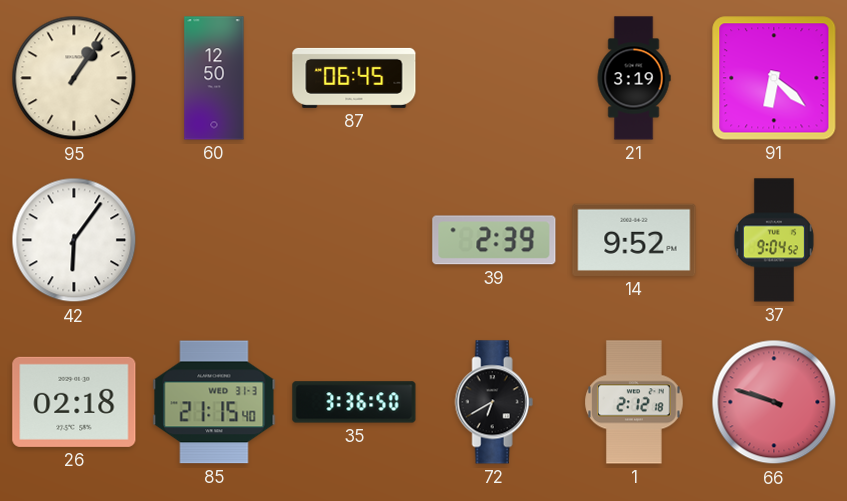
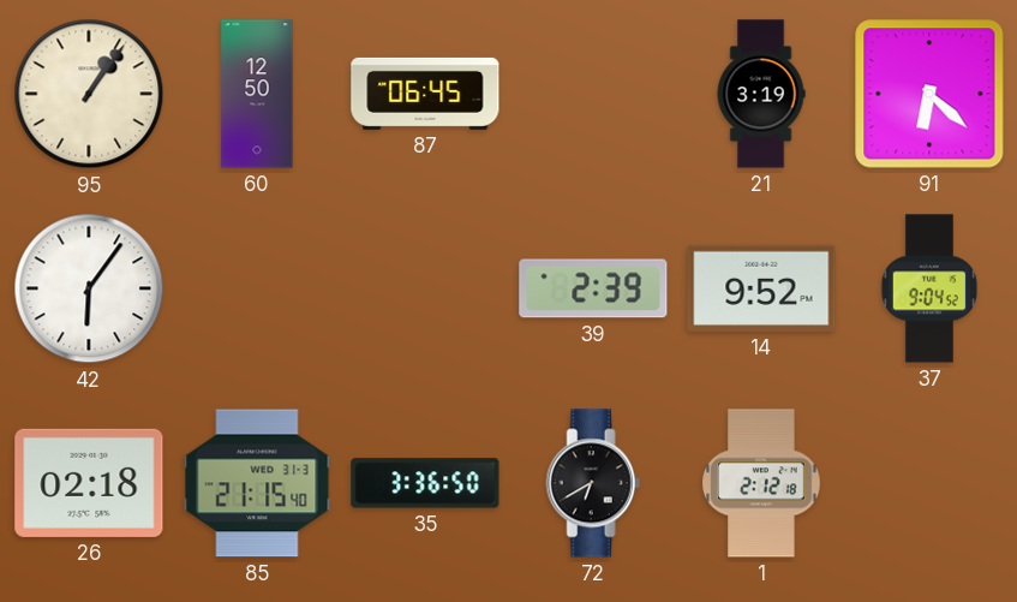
66: 9:48 -> none (774, 402)
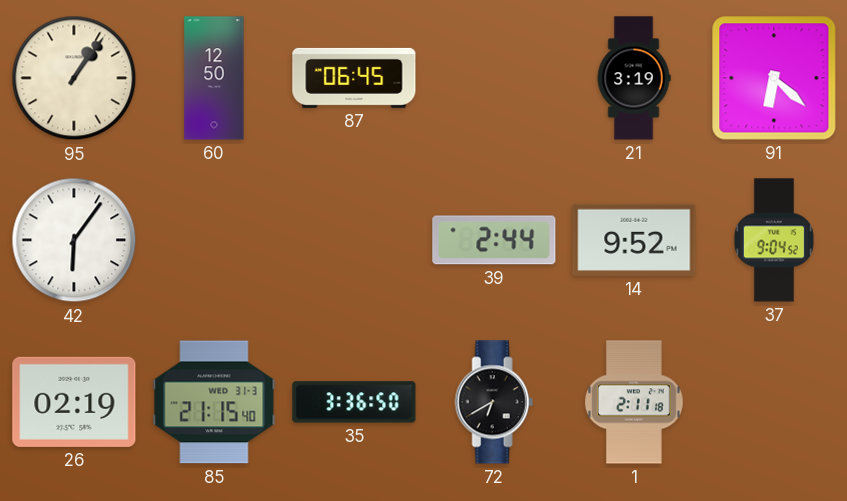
39: 2:39 -> 2:44 (494, 240)
26: 02:18 -> 02:19 (74, 402)
1: 2:12 -> 2:11 (634, 402)
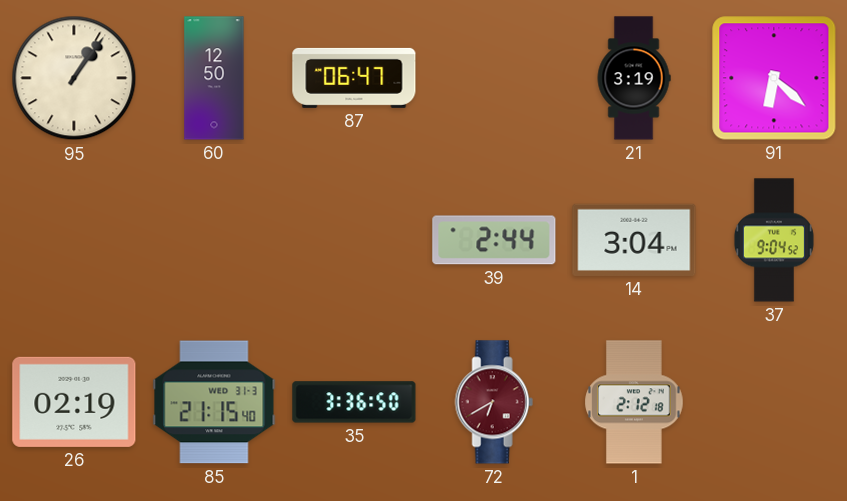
87: 06:45 -> 06:47 (354, 78)
42: 6:06 -> none (74, 240)
14: 9:52 -> 3:04 (634, 240)
72 dial: black -> burgundy (494, 402)
1: 2:11 -> 2:12 (634, 402)
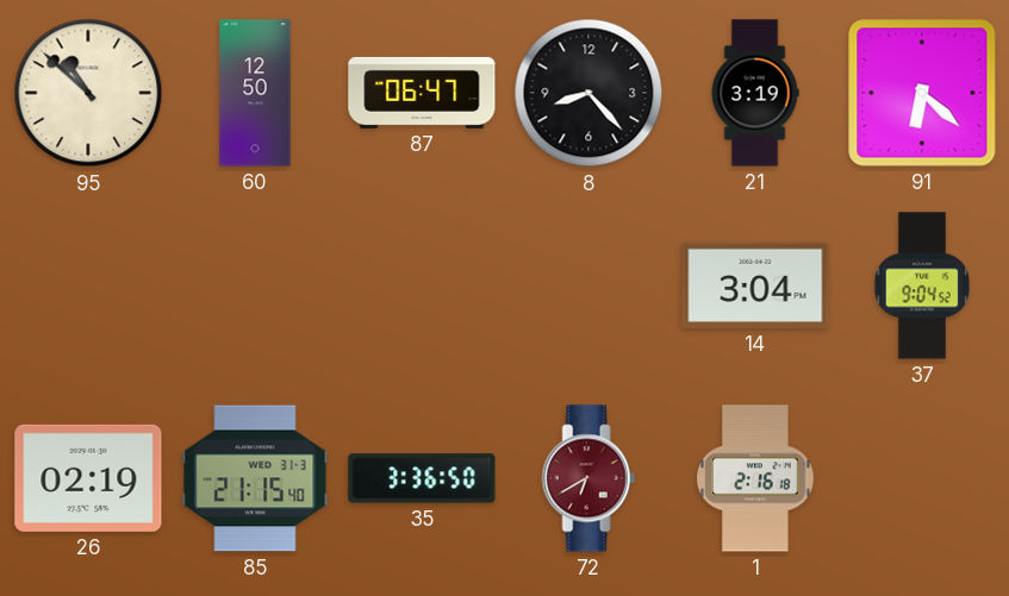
95: 1:06 -> 10:52 (88, 93)
8: none -> 8:23 (588, 93)
39: 2:44 -> none (494, 240)
1: 2:12 -> 2:16 (755, 478)
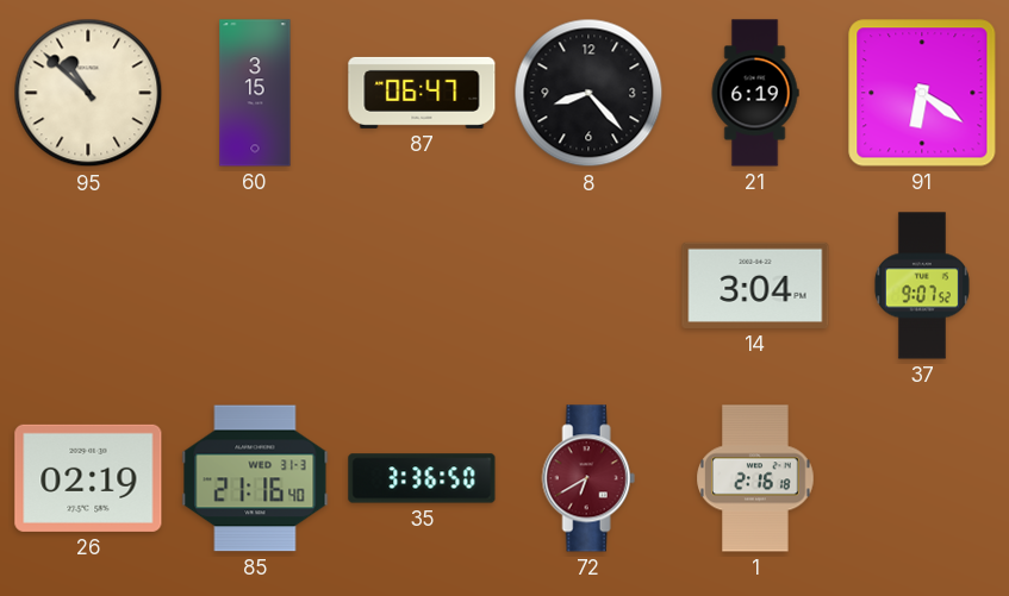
60: 12:50 -> 3:15 (255, 93)
21: 3:19 -> 6:19 (755, 93)
91: 6:22 -> 6:21 (922, 93)
37: 9:04 -> 9:07 (922, 286)
85: 21:15 -> 21:16 (255, 478)
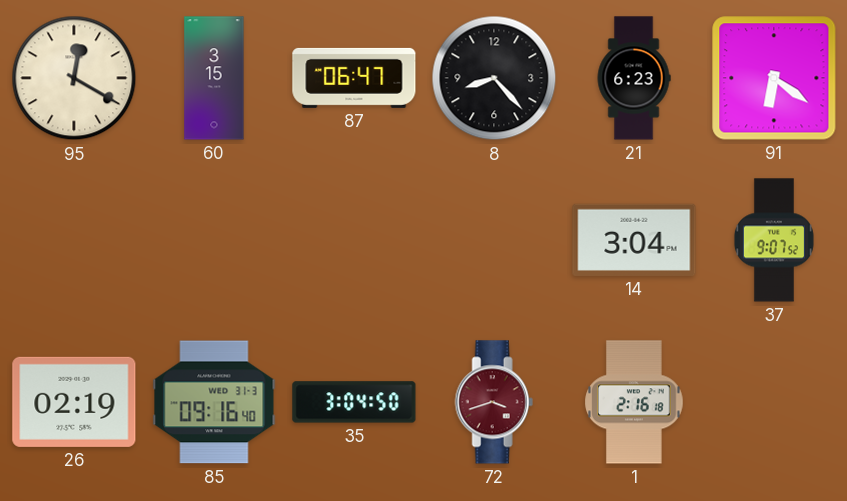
95: 10:52 -> 12:20 (74, 78)
21: 6:19 -> 6:23 (634, 78)
85: 21:16 -> 09:16 (214, 402)
35: 3:36 -> 3:04 (354, 402)
72: 6:40 -> 3:42 (494, 402)
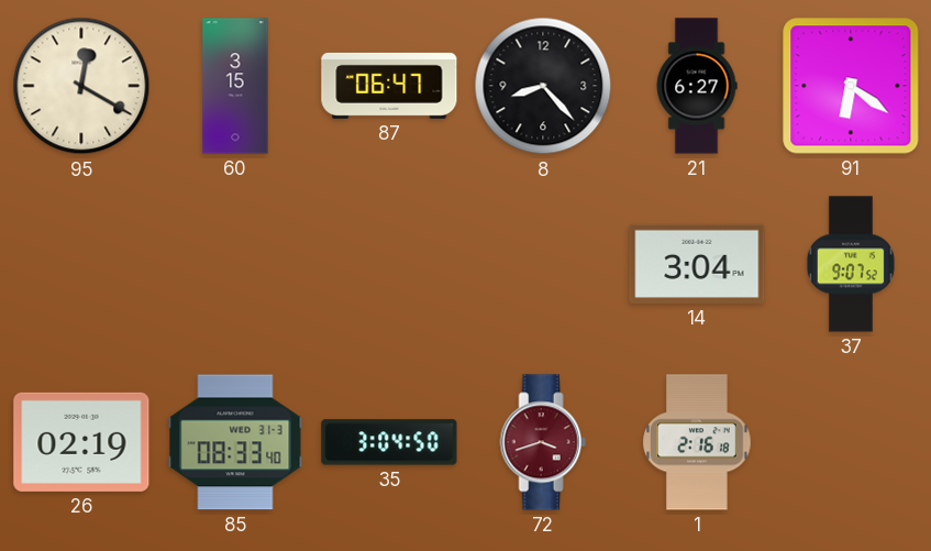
21: 6:23 -> 6:27 (697, 86)
85: 09:16 -> 08:33 (235, 442)
